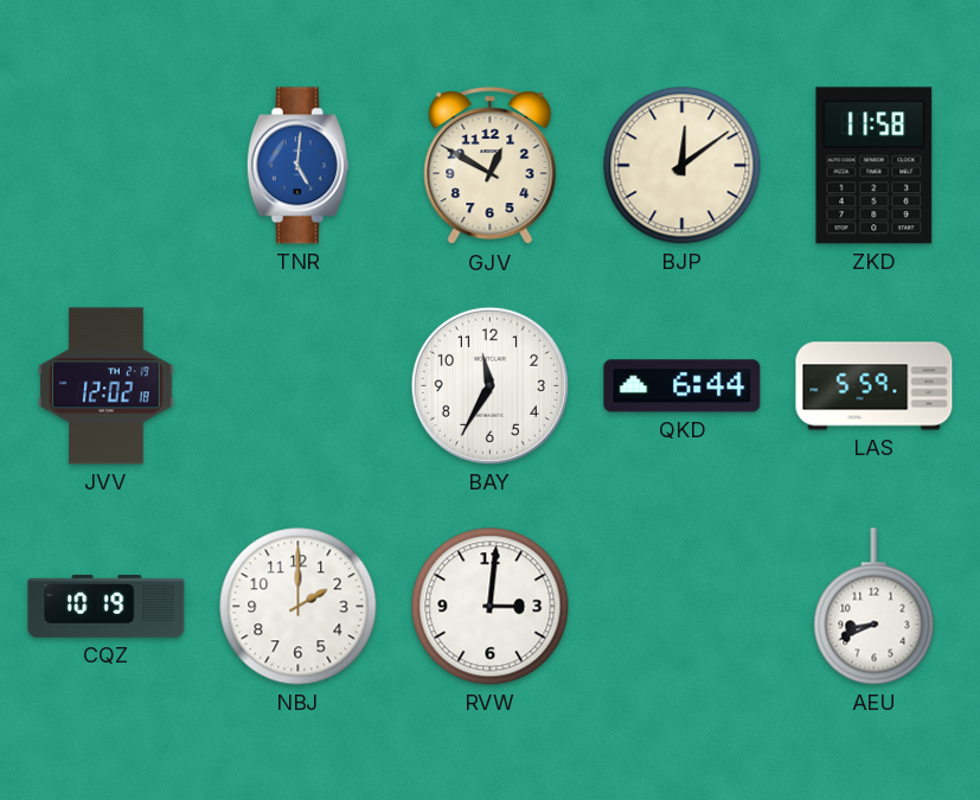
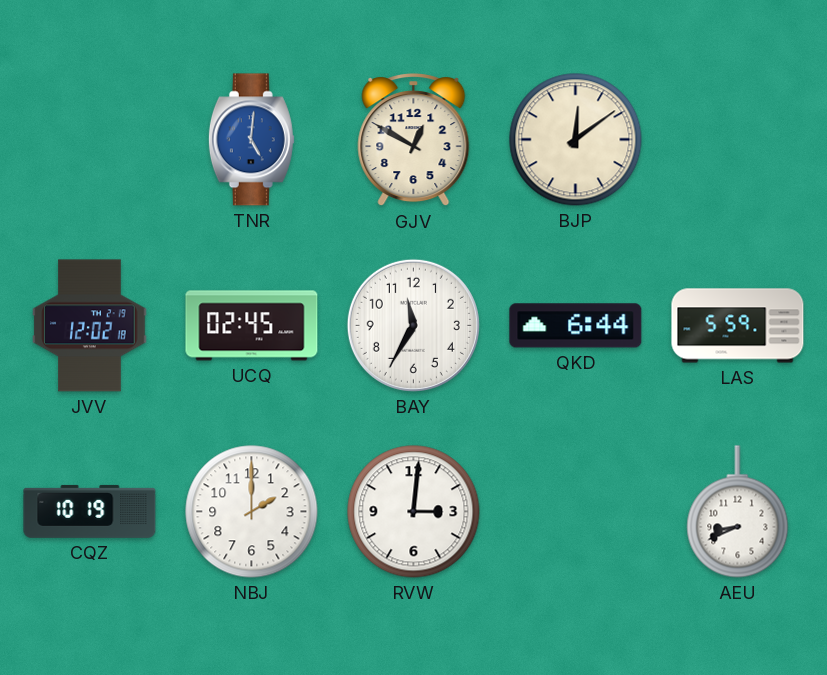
ZKD: 11:58 -> none (875, 166)
UCQ: none -> 02:45 (252, 326)
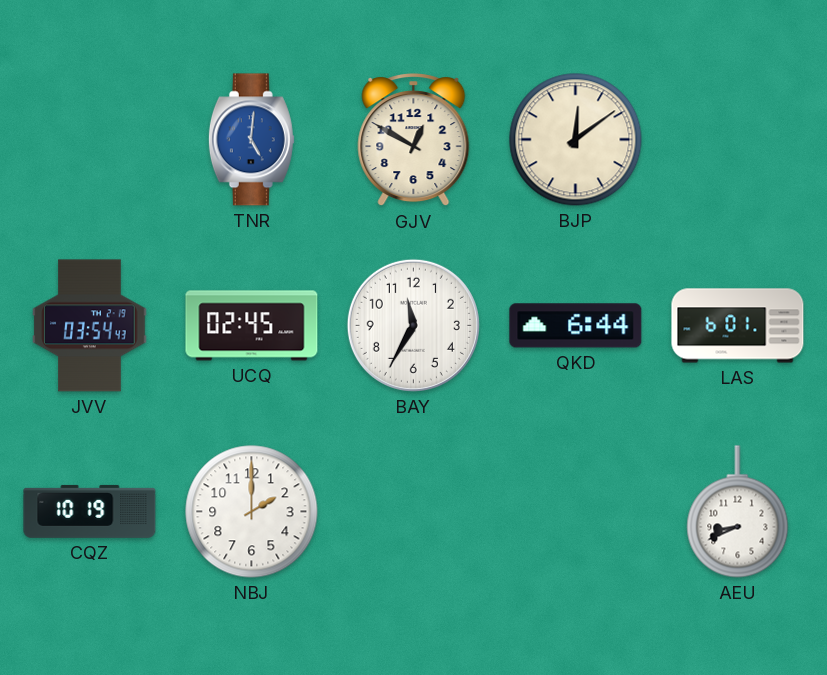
JVV: 12:02 -> 03:54 (90, 326)
LAS: 5:59 -> 6:01 (738, 326)
RVW: 3:01 -> none (414, 512)
